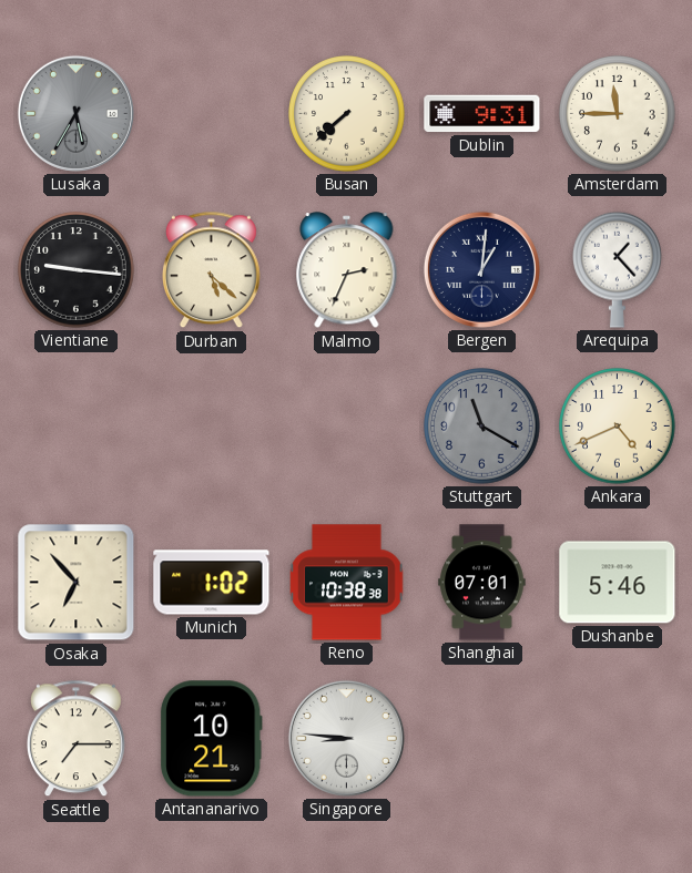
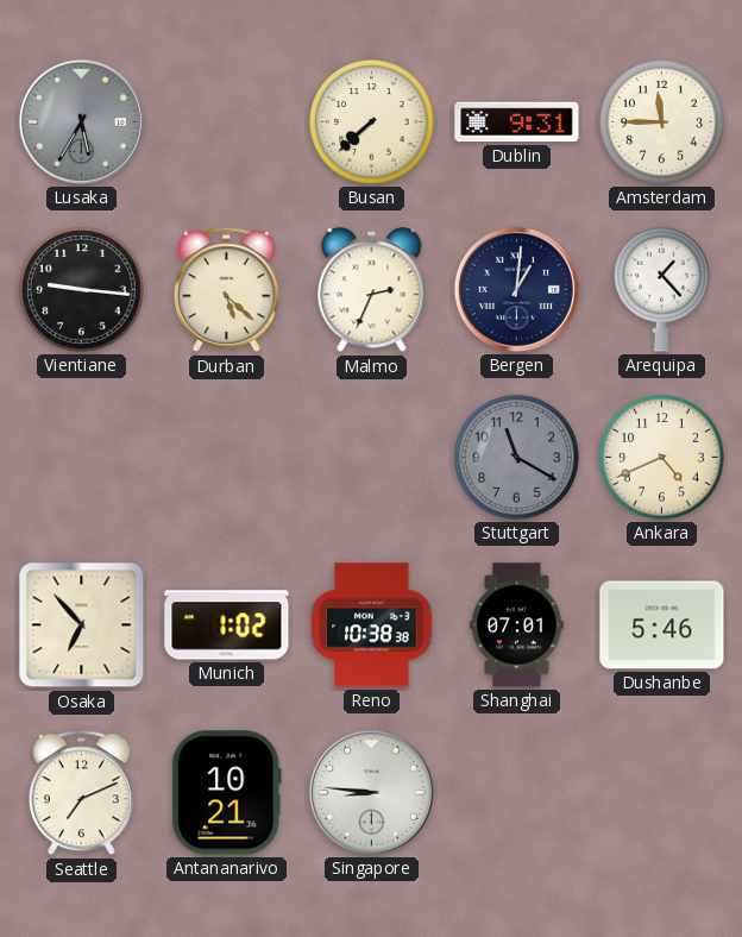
Seattle: 7:15 -> 7:11 (81, 793)
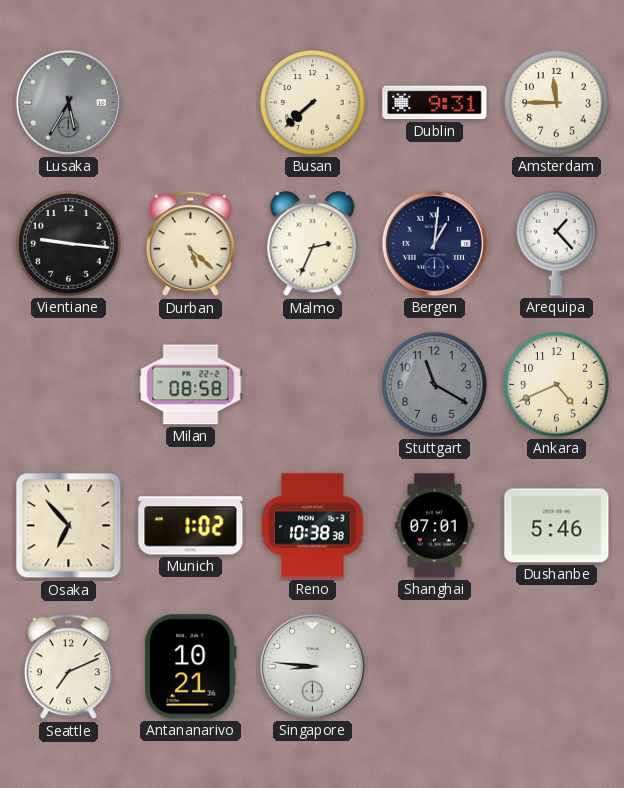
Milan: none -> 08:58 (191, 385)
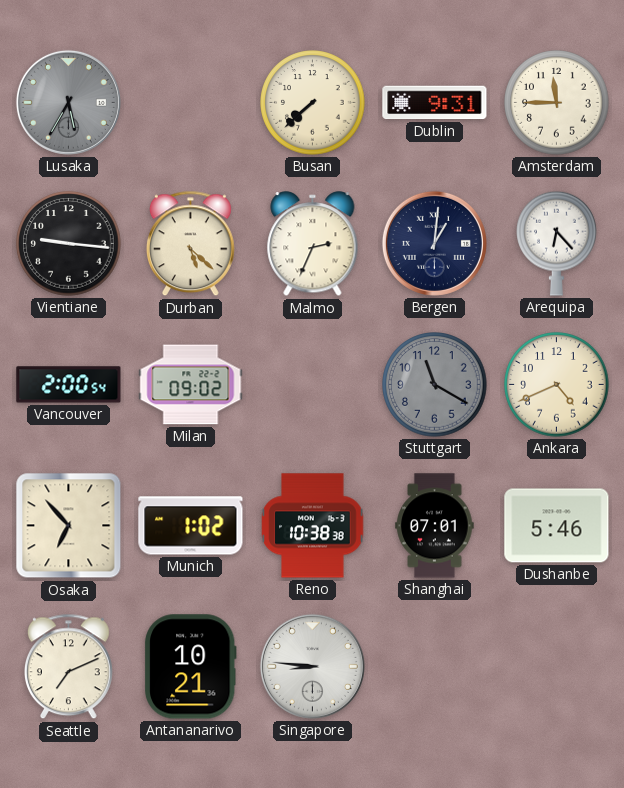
Arequipa: 1:23 -> 6:23 (557, 243)
Vancouver: none -> 2:00 (69, 385)
Milan: 08:58 -> 09:02 (191, 385)
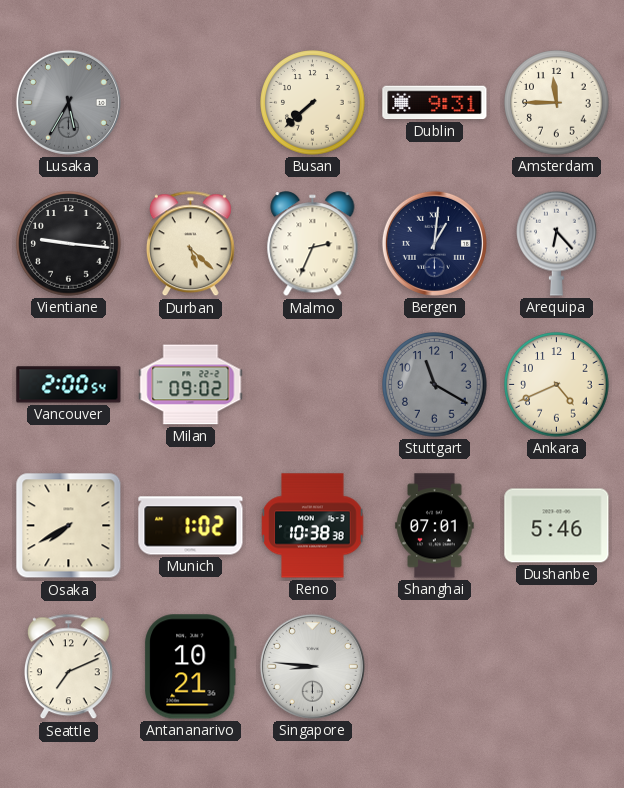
Osaka: 6:53 -> 7:40 (69, 526)
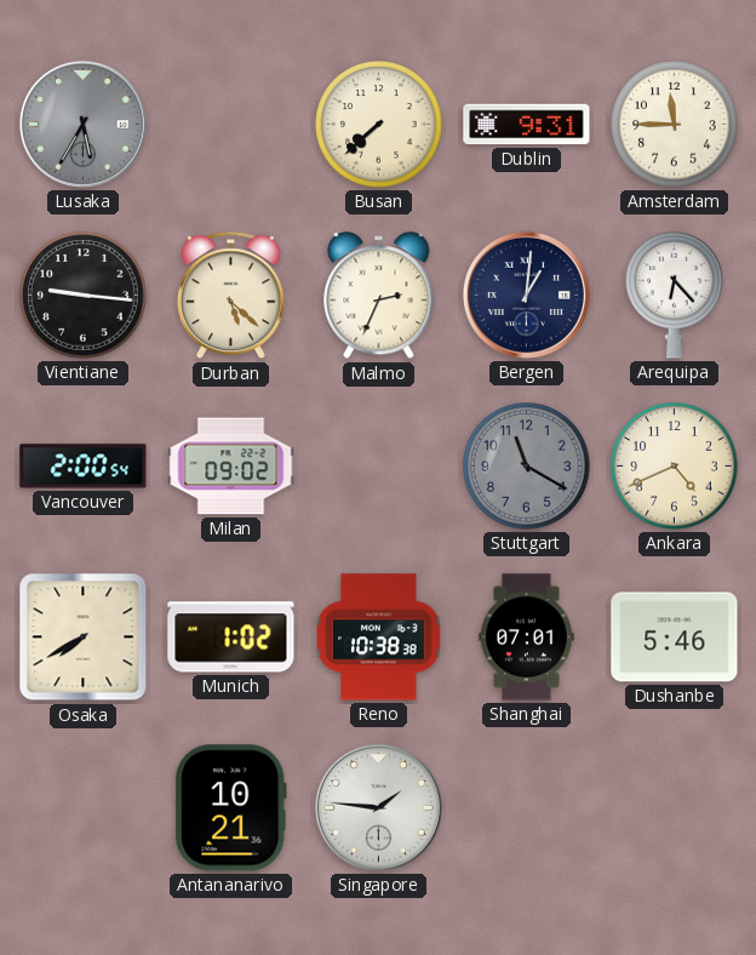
Seattle: 7:11 -> none (68, 667)
Singapore: 8:46 -> 1:46 (378, 807)
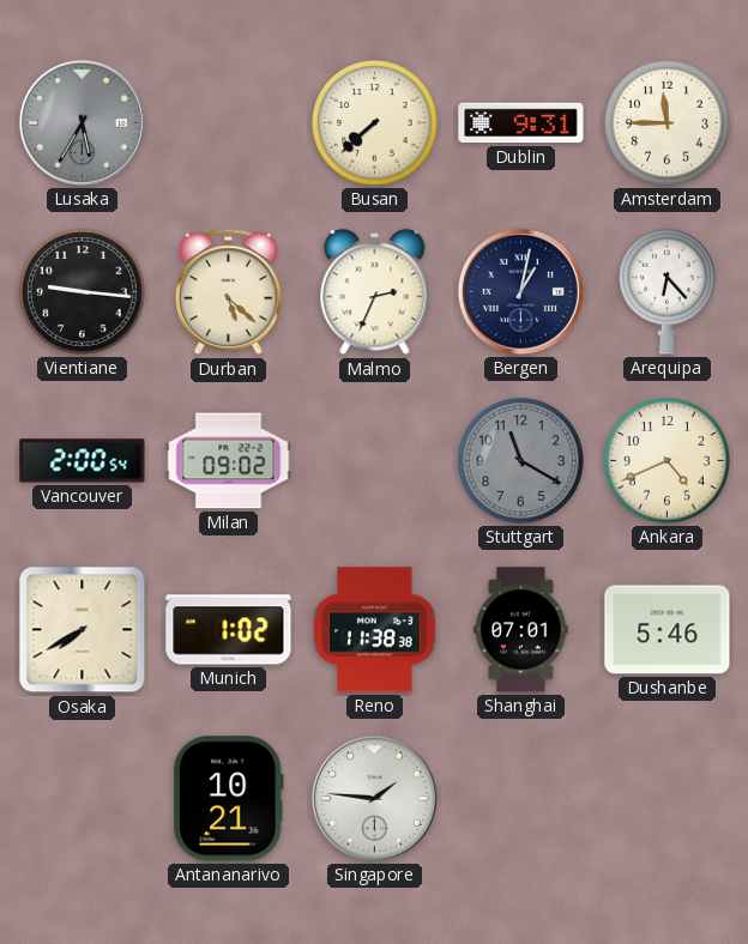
Bergen: 1:01 -> 1:02 (520, 291)
Reno: 10:38 -> 11:38 (375, 630)
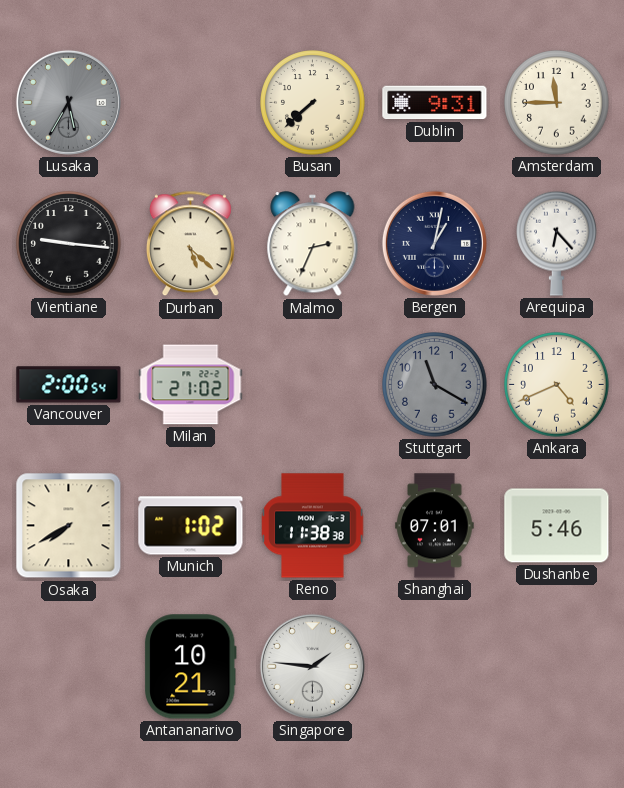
Milan: 09:02 -> 21:02 (191, 385)
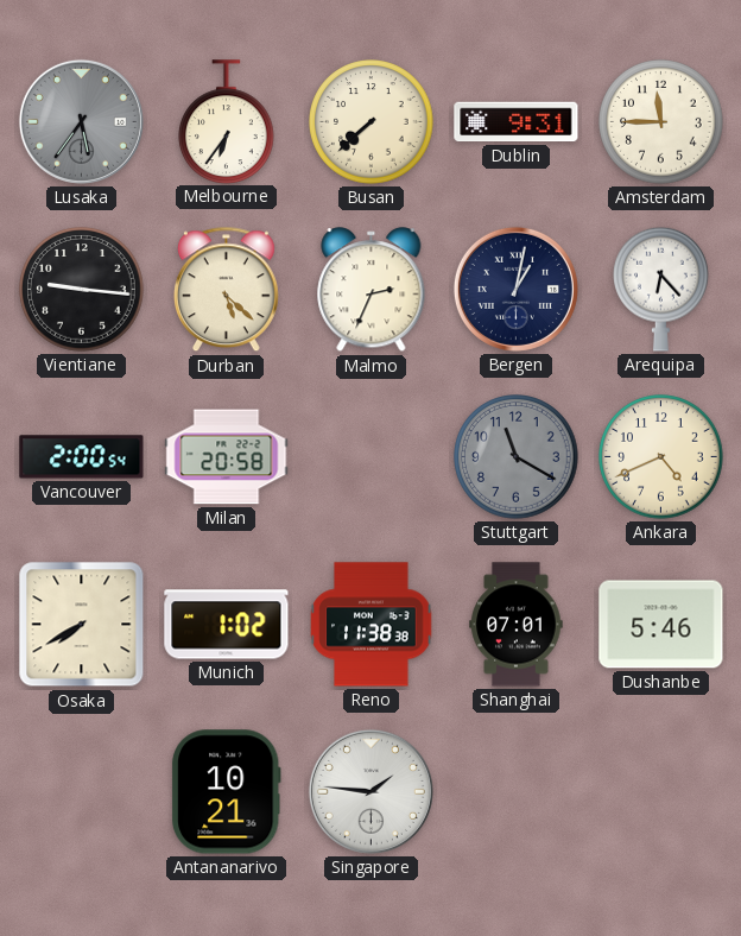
Lusaka: 5:35 -> 5:36 (81, 121)
Melbourne: none -> 6:36 (227, 121)
Milan: 21:02 -> 20:58 (227, 457)
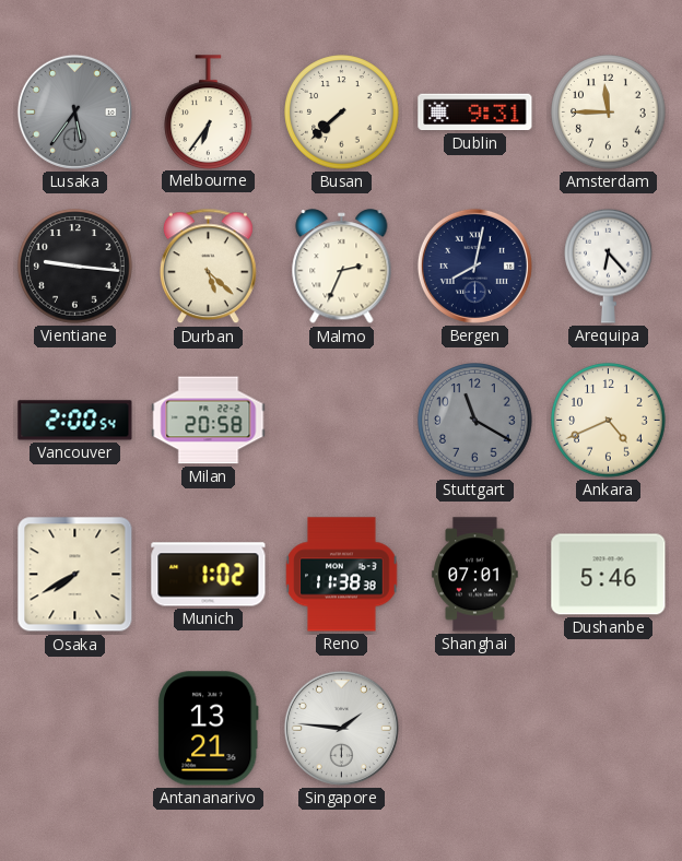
Bergen: 1:02 -> 8:02 (474, 266)
Antananarivo: 10:21 -> 13:21 (208, 729)
